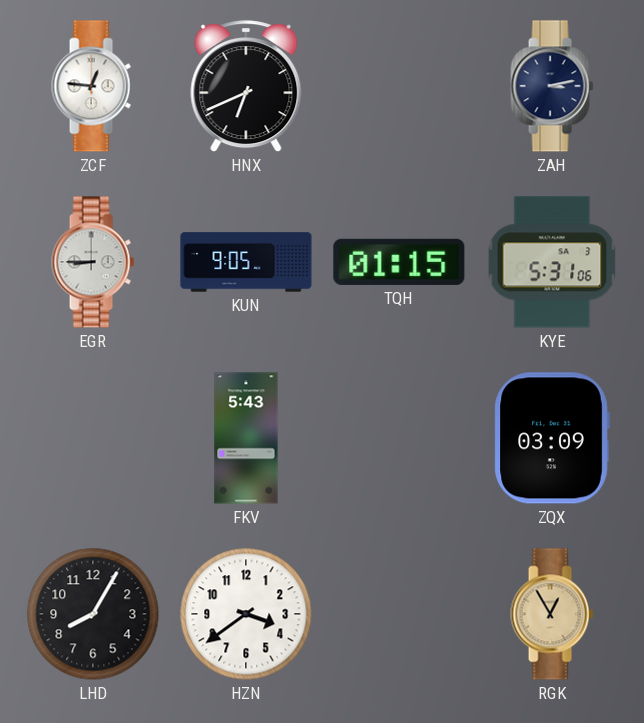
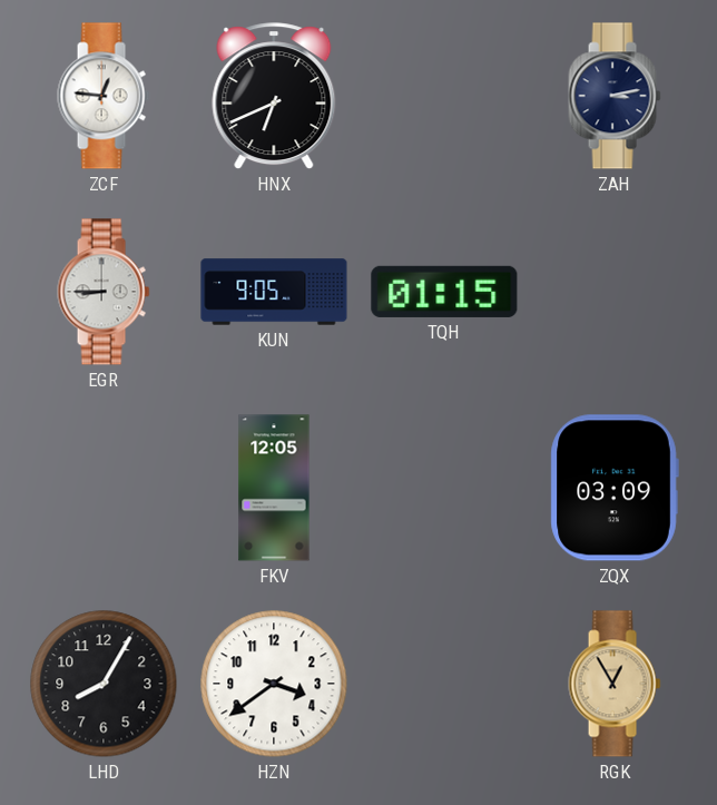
KYE: 5:31 -> none (552, 262)
FKV: 5:43 -> 12:05 (274, 488)
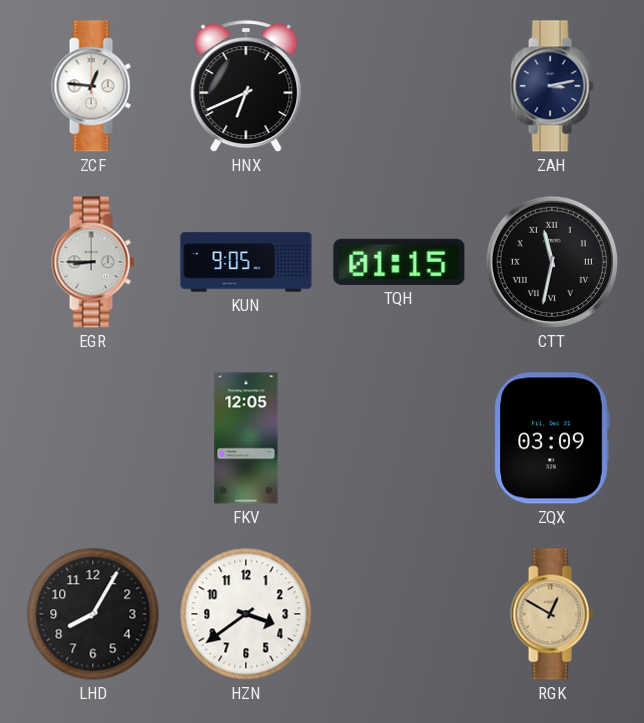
CTT: none -> 11:32 (552, 262)
RGK: 12:55 -> 12:50 (552, 614)
